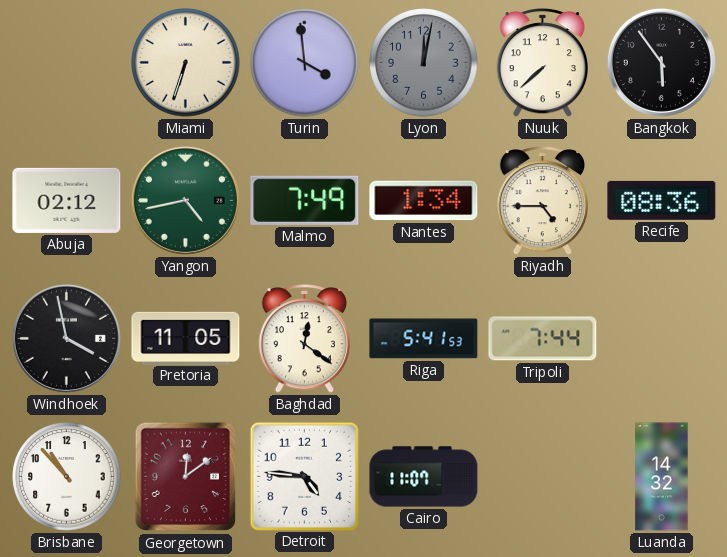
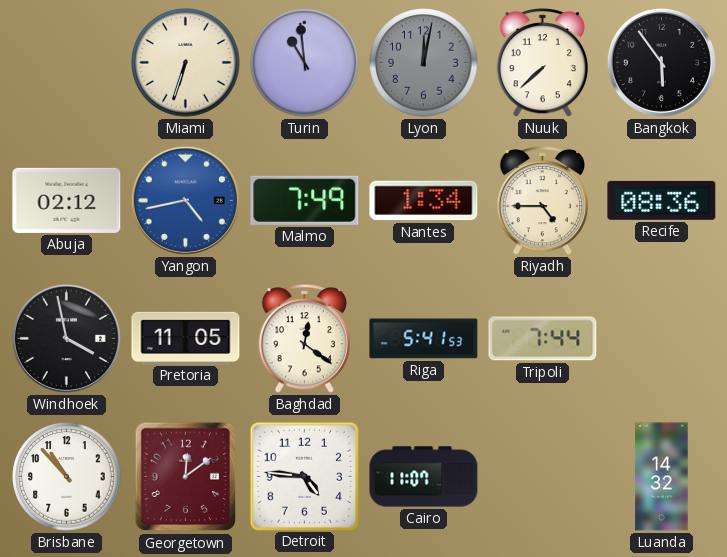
Turin: 3:59 -> 10:59 (305, 63)
Yangon dial: green -> blue (185, 200)
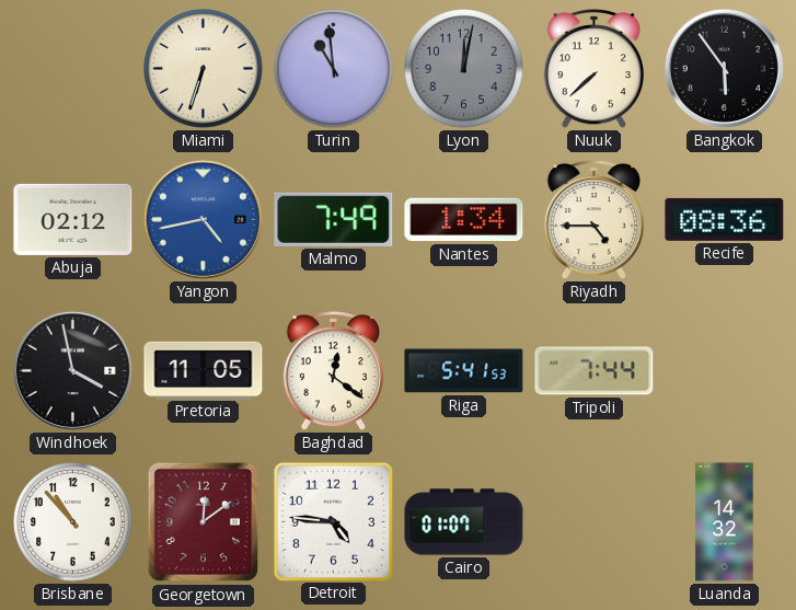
Cairo: 11:07 -> 01:07 (464, 522)
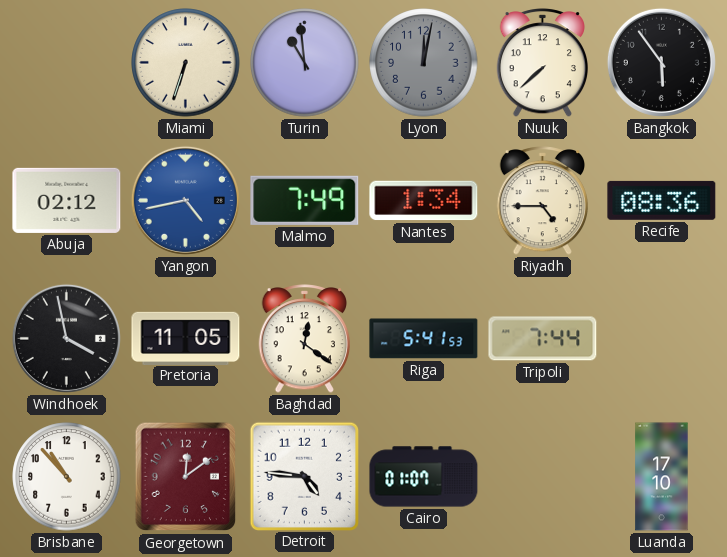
Luanda: 14:32 -> 17:10 (662, 477)
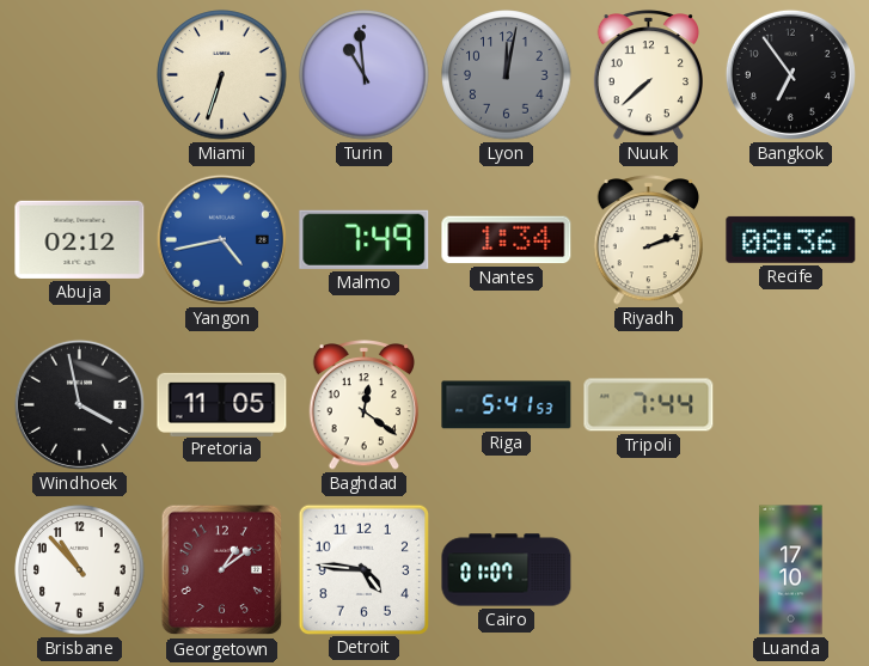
Bangkok: 5:54 -> 6:54 (790, 74)
Riyadh: 4:45 -> 2:12 (648, 240)
Georgetown: 12:09 -> 1:09 (222, 570)
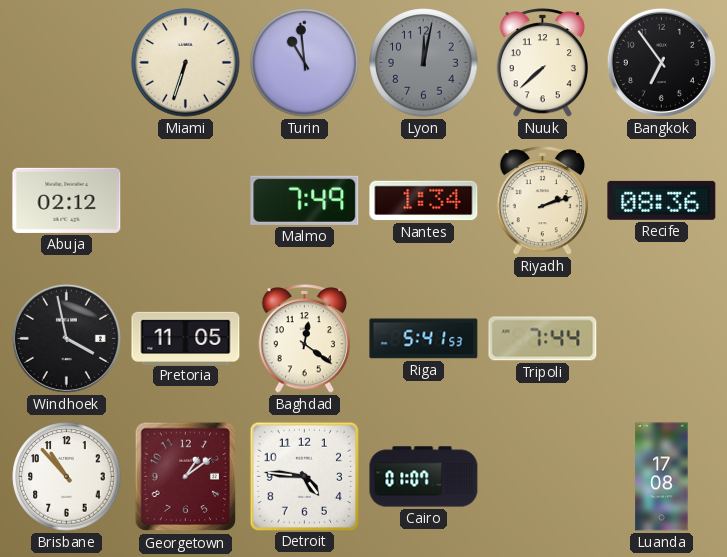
Yangon: 4:43 -> none (221, 239)
Luanda: 17:10 -> 17:08 (662, 477)
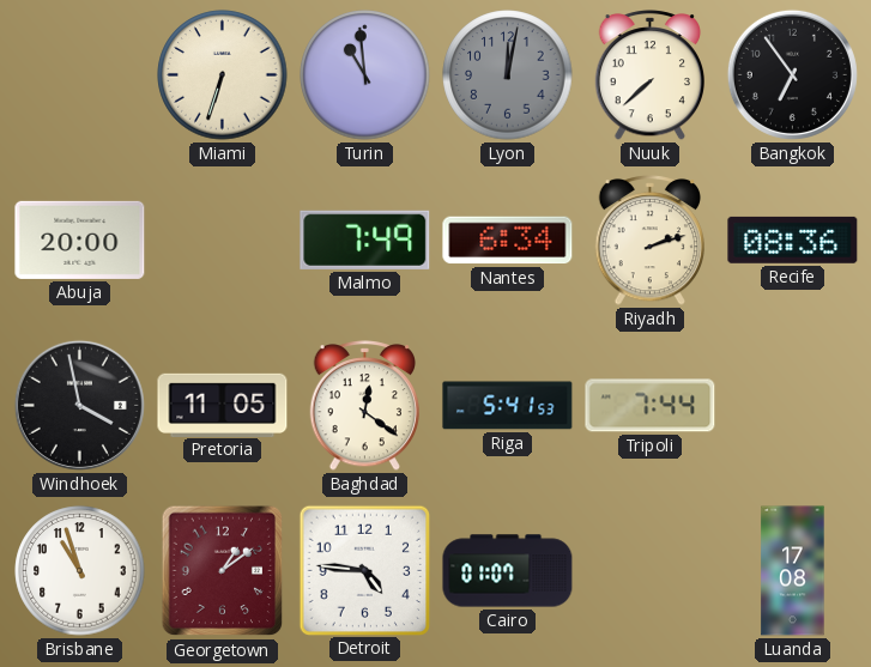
Abuja: 02:12 -> 20:00 (80, 239)
Nantes: 1:34 -> 6:34 (508, 241)
Brisbane: 10:53 -> 10:57 (80, 571)
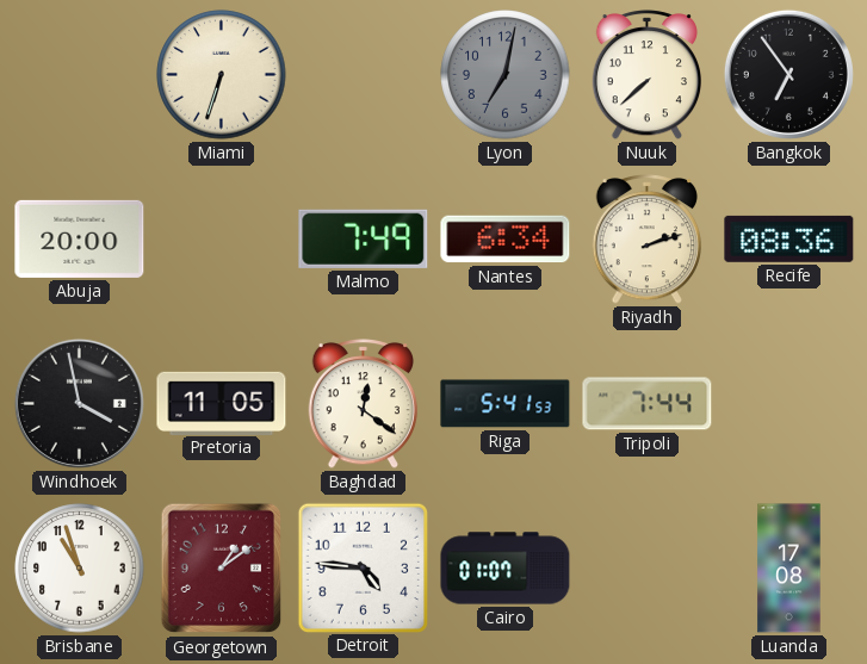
Turin: 10:59 -> none (365, 75)
Lyon: 12:02 -> 7:02 (506, 75)
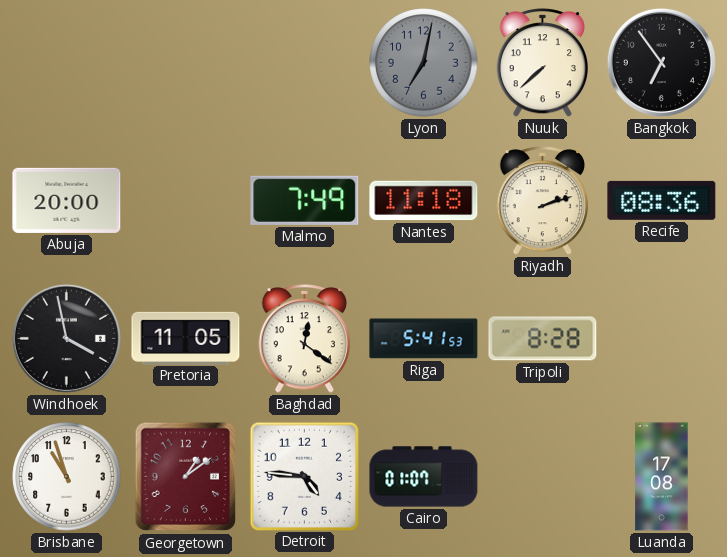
Miami: 6:33 -> none (222, 75)
Nantes: 6:34 -> 11:18 (424, 201)
Tripoli: 7:44 -> 8:28 (543, 339)
